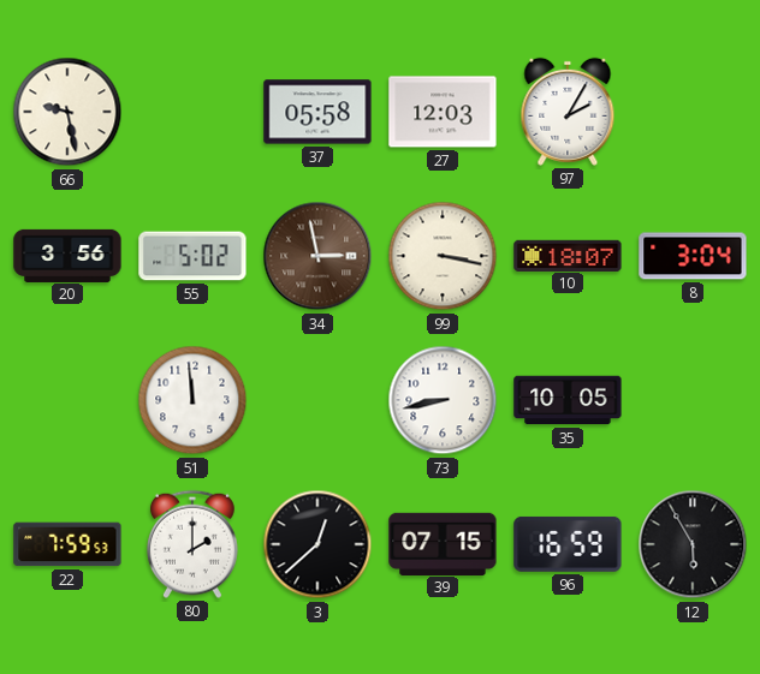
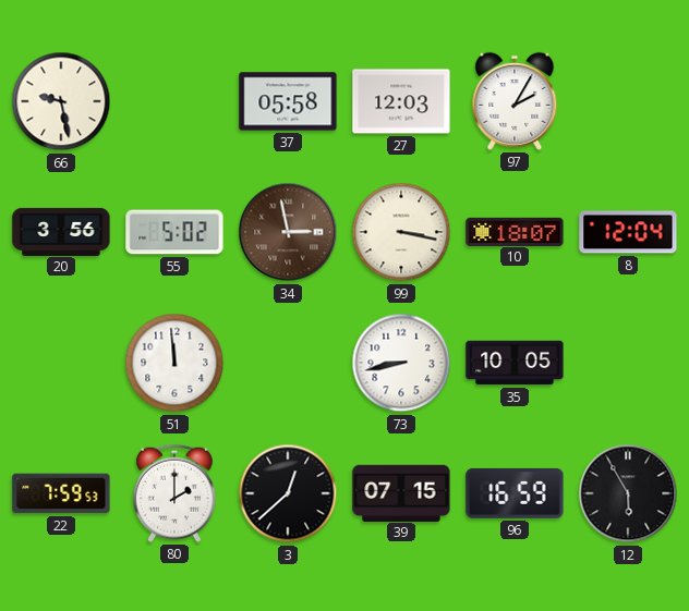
8: 3:04 -> 12:04 (628, 232)
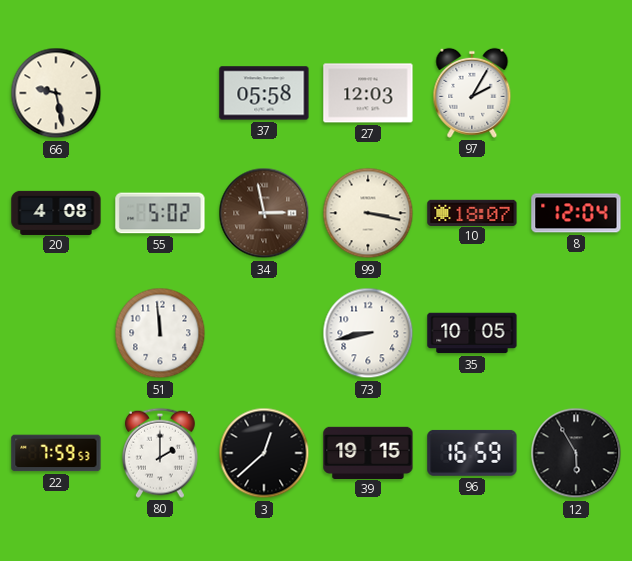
20: 3:56 -> 4:08 (56, 212)
39: 07:15 -> 19:15 (368, 452)
